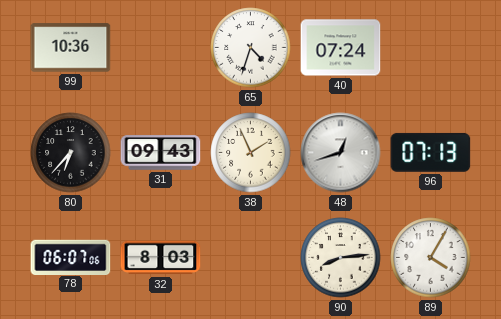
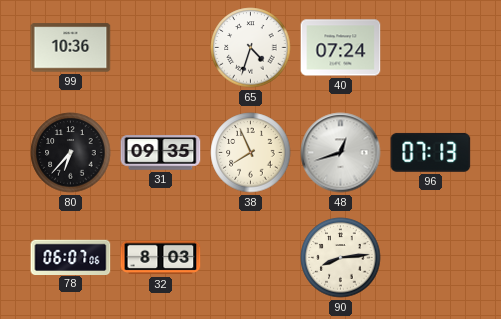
31: 09:43 -> 09:35 (161, 153)
38: 1:56 -> 7:56 (251, 153)
89: 4:05 -> none (431, 258)
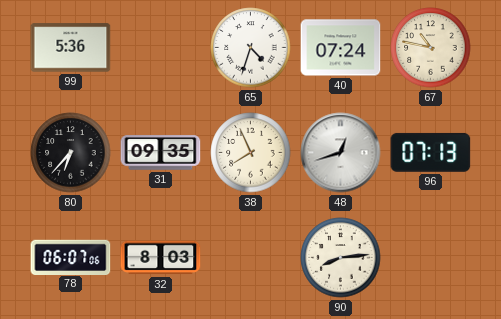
99: 10:36 -> 5:36 (71, 48)
67: none -> 10:47 (431, 48)
